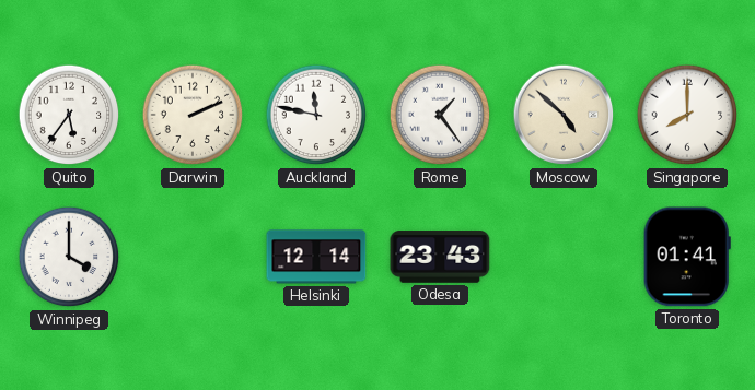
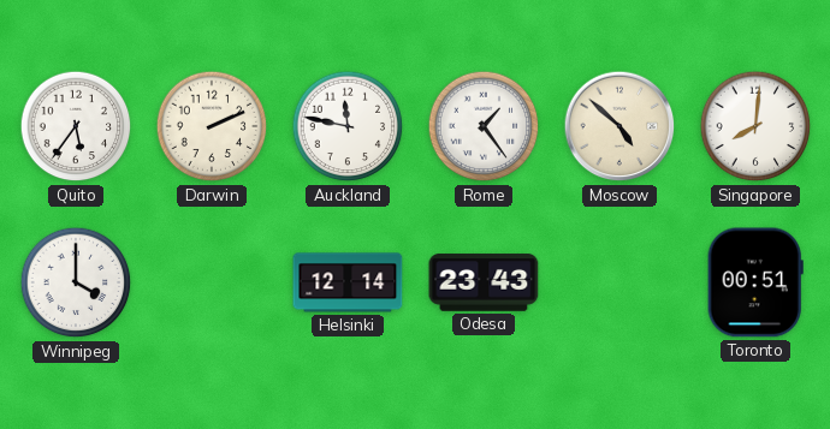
Singapore: 8:00 -> 8:01 (755, 126)
Toronto: 01:41 -> 00:51 (755, 282)
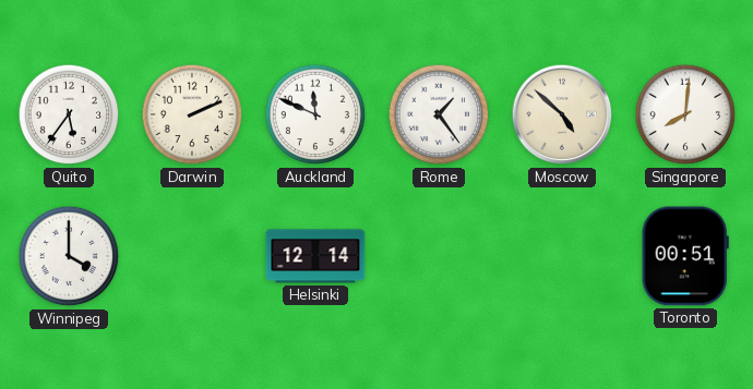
Auckland: 11:47 -> 11:49 (315, 114)
Odesa: 23:43 -> none (484, 282)
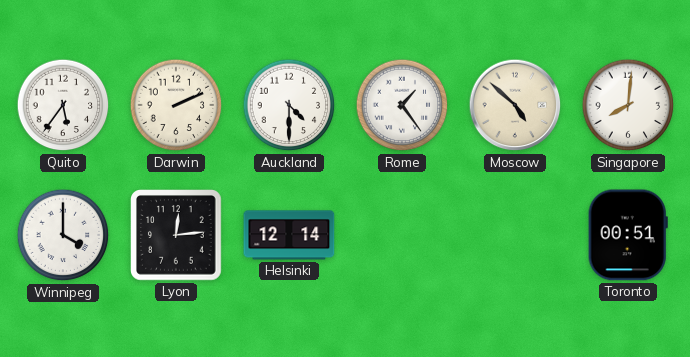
Auckland: 11:49 -> 4:30 (289, 105)
Lyon: none -> 12:14 (177, 236)
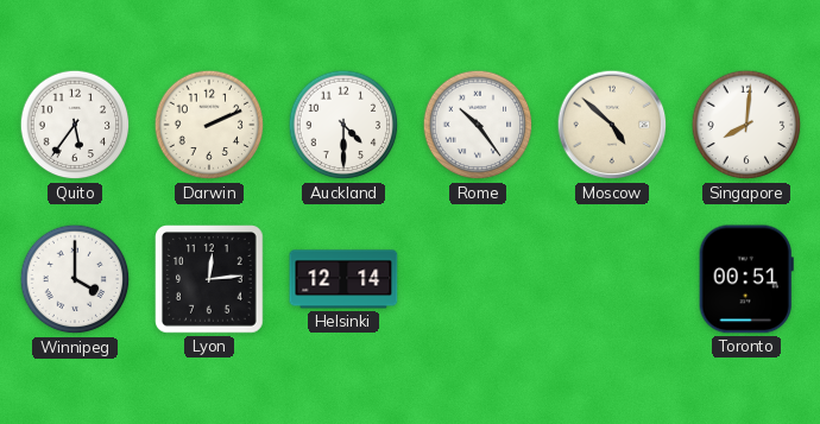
Rome: 1:24 -> 10:24 (478, 125)
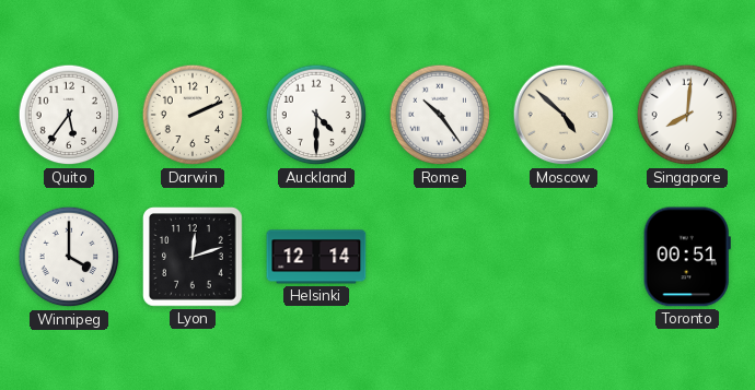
Lyon: 12:14 -> 12:12 (194, 258)
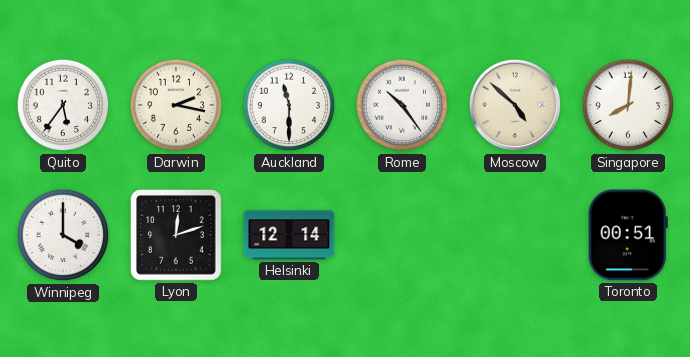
Darwin: 2:11 -> 2:17 (176, 105)
Auckland: 4:30 -> 11:30 (289, 105)
